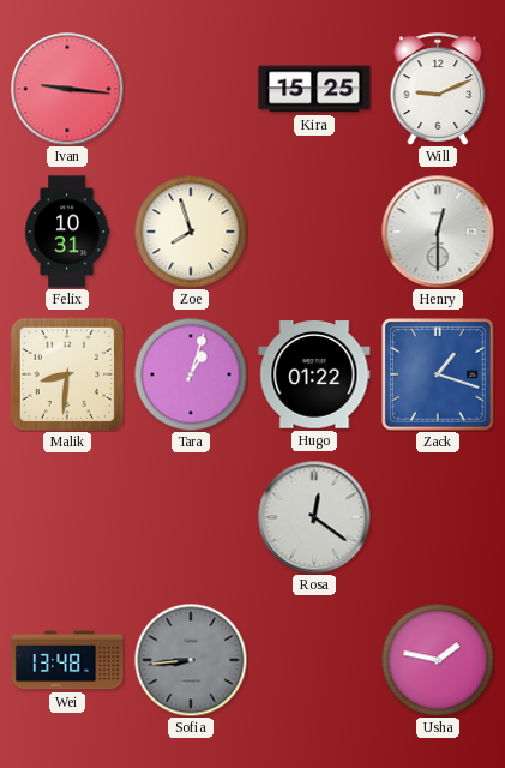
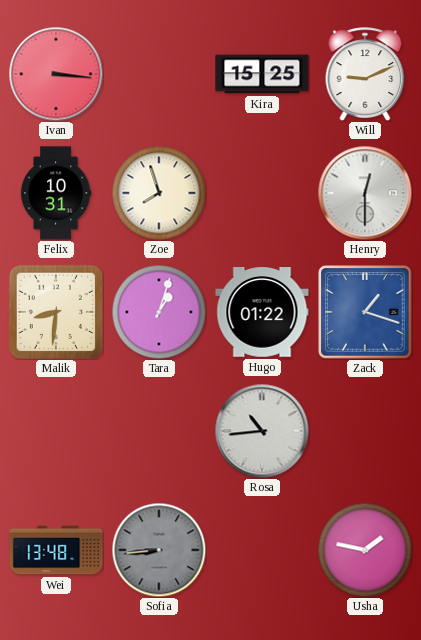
Ivan: 9:16 -> 3:16 (56, 74)
Rosa: 12:21 -> 10:44 (262, 431)
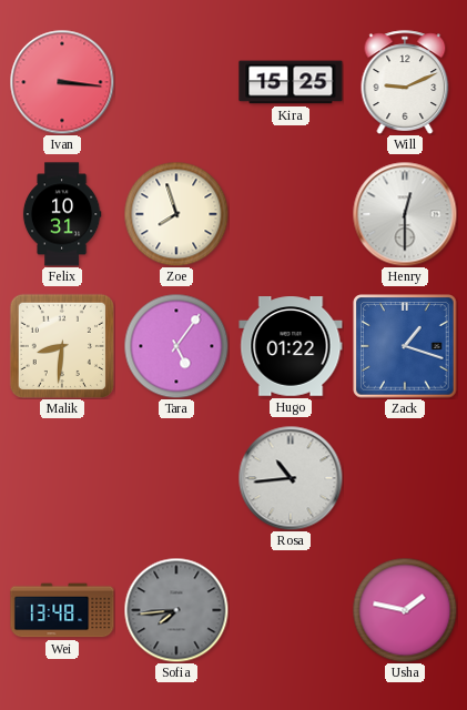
Tara: 1:03 -> 5:06 (176, 346)
Sofia: 8:44 -> 7:44 (176, 610)
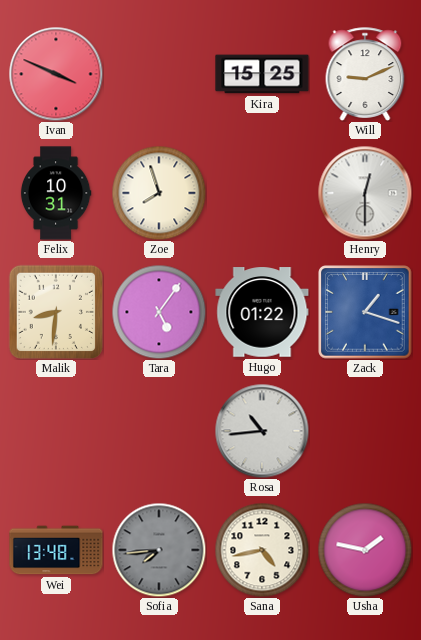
Ivan: 3:16 -> 3:49 (56, 74)
Sana: none -> 4:43 (262, 550)
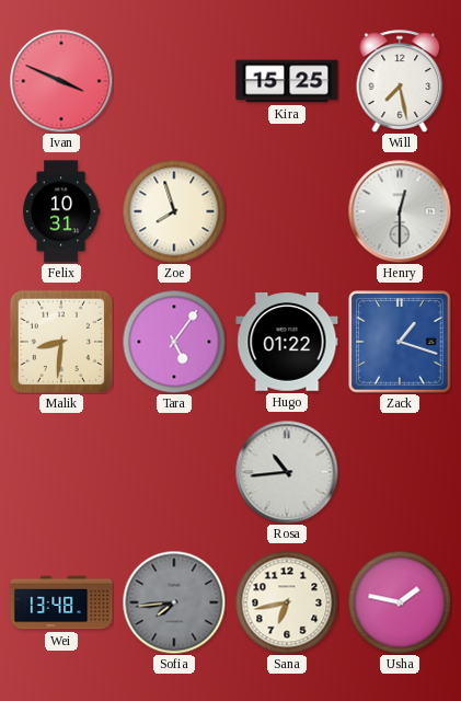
Will: 9:11 -> 7:28 (400, 81)
Sana: 4:43 -> 6:43 (287, 602)
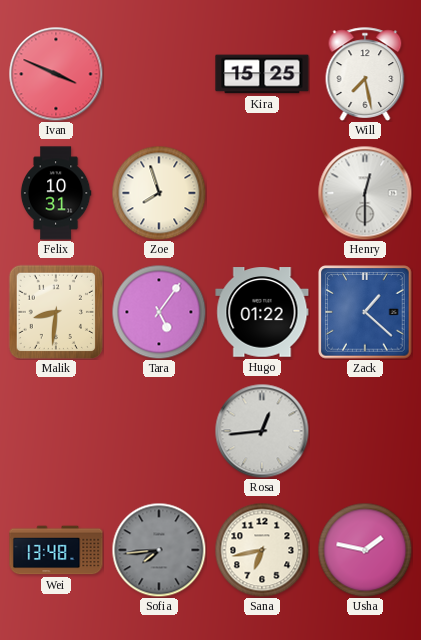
Zack: 1:18 -> 1:22 (365, 312)
Rosa: 10:44 -> 12:44 (262, 431)
